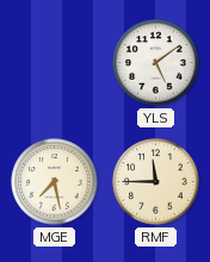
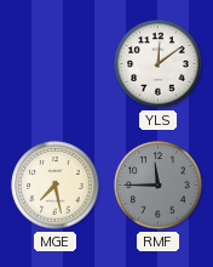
YLS: 5:09 -> 12:09 (159, 64)
RMF dial: cream -> grey (159, 186)
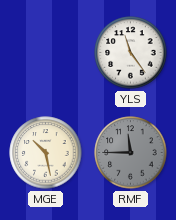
YLS: 12:09 -> 11:24 (131, 53)
MGE: 7:28 -> 10:28 (46, 153)
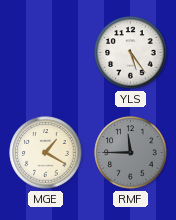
YLS: 11:24 -> 5:24 (131, 53)
MGE: 10:28 -> 1:20 (46, 153)
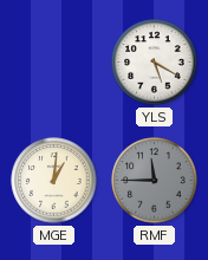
YLS: 5:24 -> 5:20 (155, 63)
MGE: 1:20 -> 1:01 (54, 181)
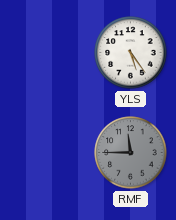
YLS: 5:20 -> 5:24 (131, 53)
MGE: 1:01 -> none (54, 181)
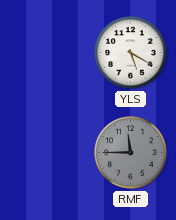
YLS: 5:24 -> 5:20 (131, 53)
